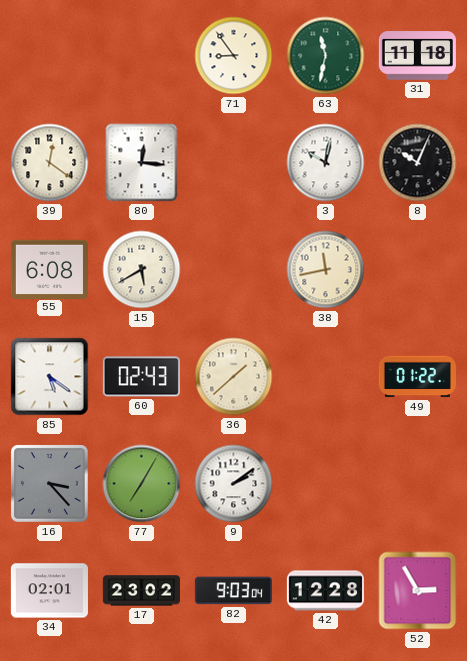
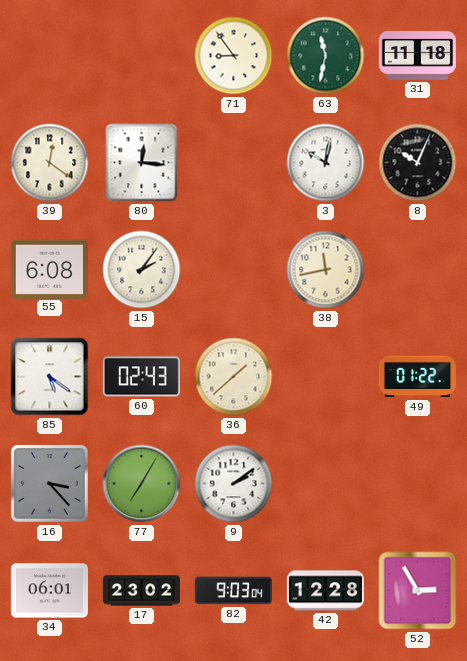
15: 5:40 -> 2:06 (142, 270)
34: 02:01 -> 06:01 (49, 591)
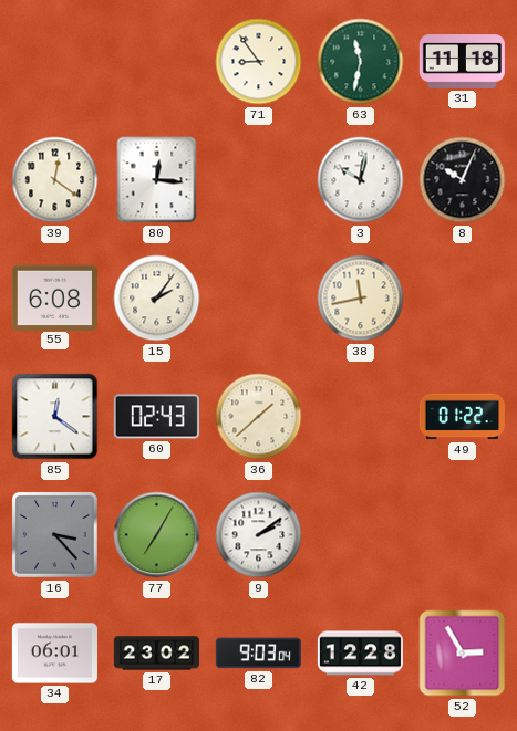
85: 5:21 -> 12:21 (55, 417)
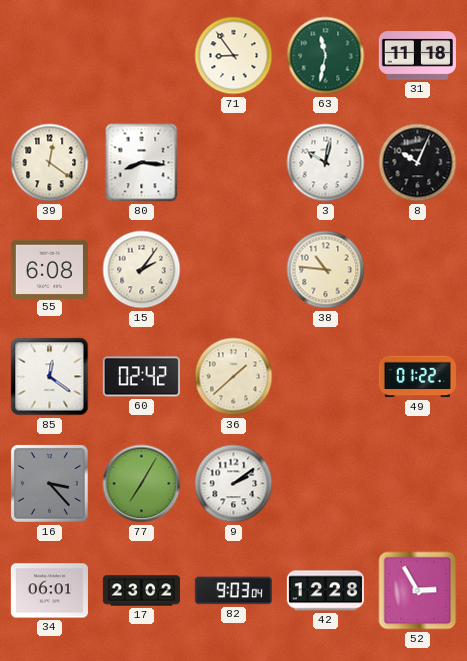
80: 12:16 -> 8:16 (142, 163)
38: 11:43 -> 10:46 (326, 270)
60: 02:43 -> 02:42 (141, 377)
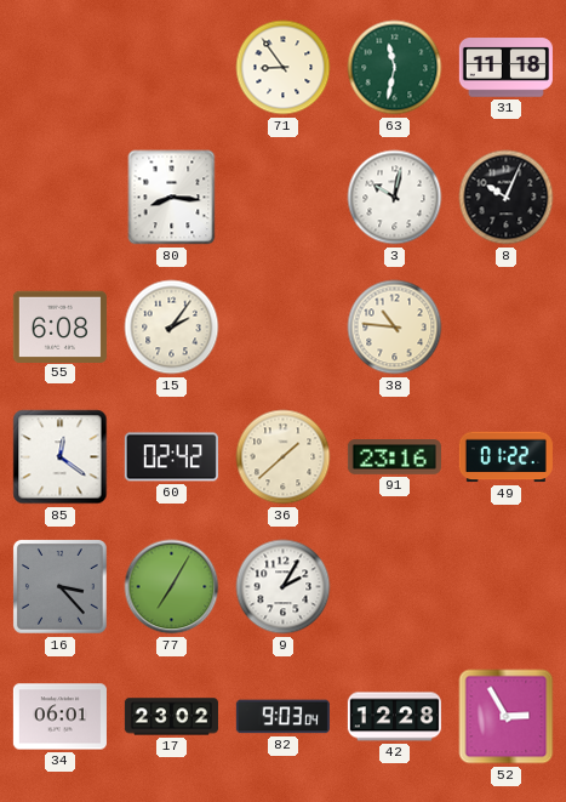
39: 12:21 -> none (50, 163)
91: none -> 23:16 (394, 457)
9: 2:09 -> 2:05 (284, 587)
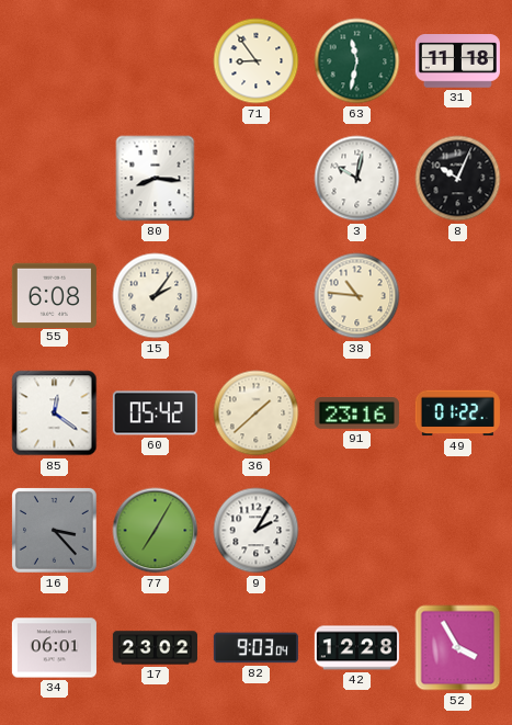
60: 02:42 -> 05:42 (155, 414)
52: 2:55 -> 3:55 (458, 648)
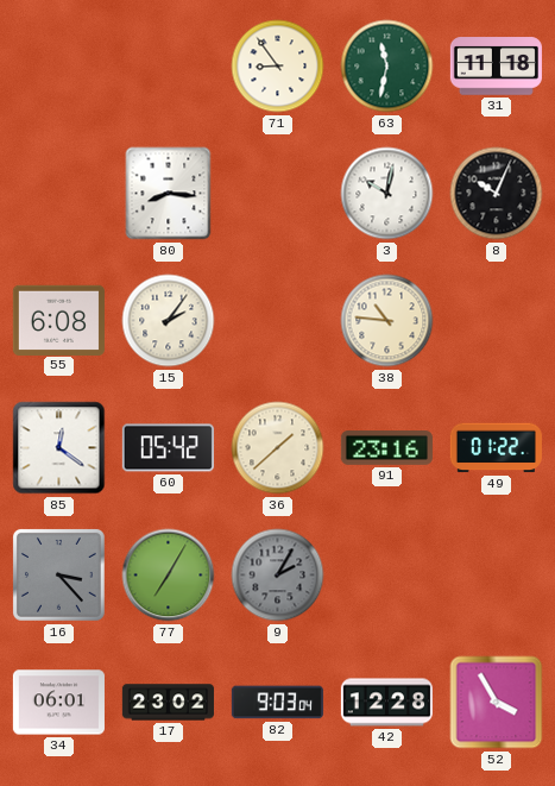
9 dial: white -> grey (278, 576)
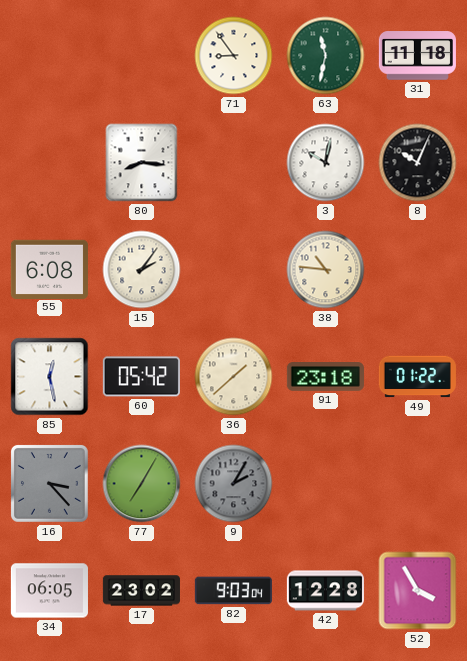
85: 12:21 -> 12:28 (50, 377)
91: 23:16 -> 23:18 (325, 377)
34: 06:01 -> 06:05 (49, 591)
